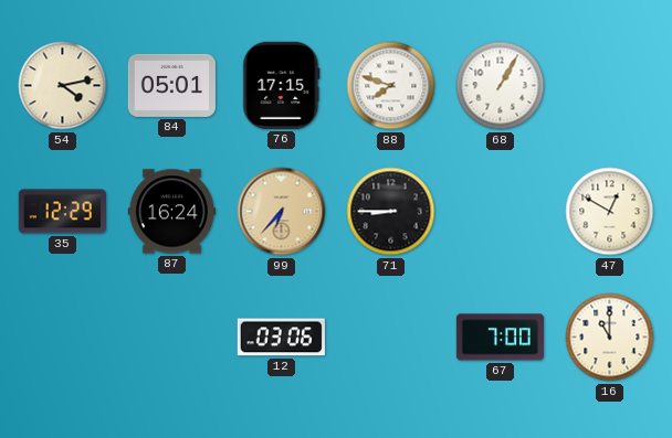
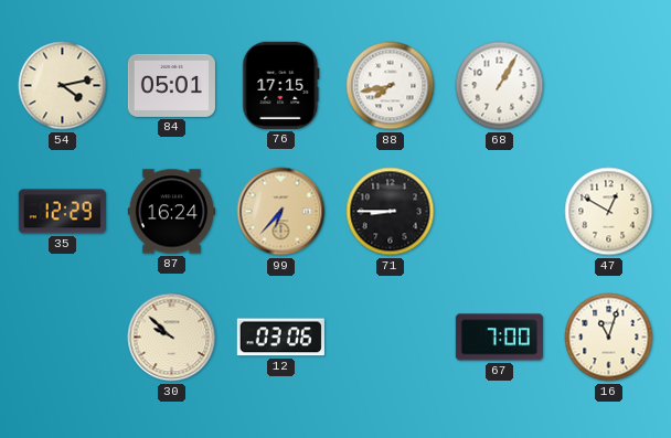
88: 7:48 -> 7:43 (391, 86)
30: none -> 9:52 (172, 338)
16: 11:00 -> 11:03 (609, 338)
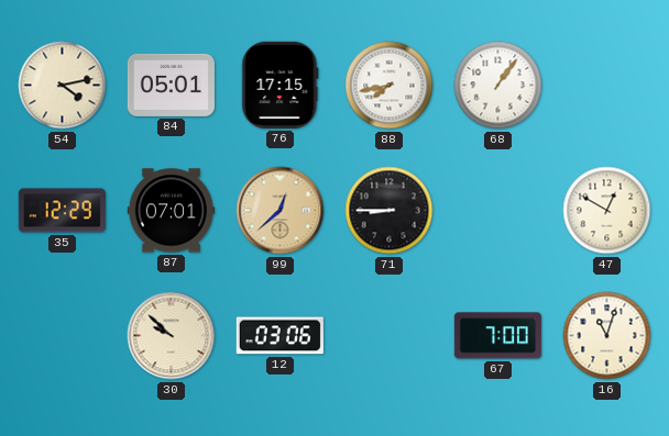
68: 1:05 -> 1:06 (498, 86)
87: 16:24 -> 07:01 (171, 211)
99: 6:37 -> 12:38 (281, 211)
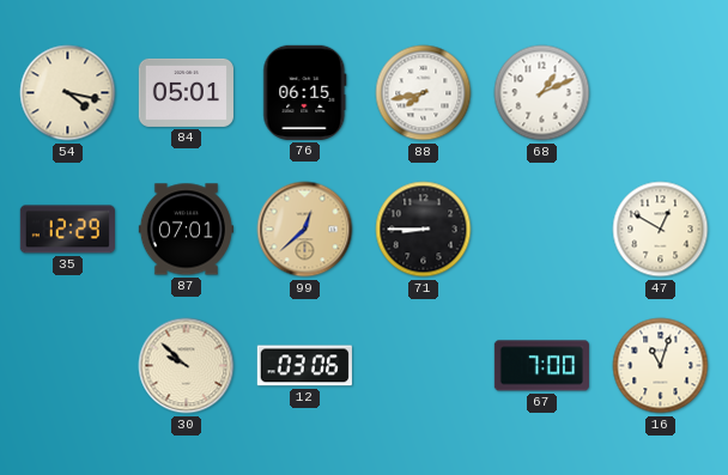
54: 4:13 -> 4:17 (68, 93)
76: 17:15 -> 06:15 (305, 92)
68: 1:06 -> 1:11 (542, 93)
